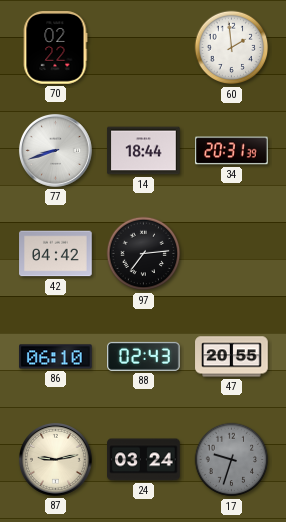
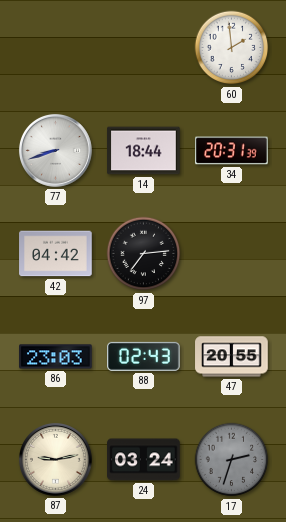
70: 02:22 -> none (55, 48)
86: 06:10 -> 23:03 (56, 357)
17: 9:33 -> 2:33 (232, 460)
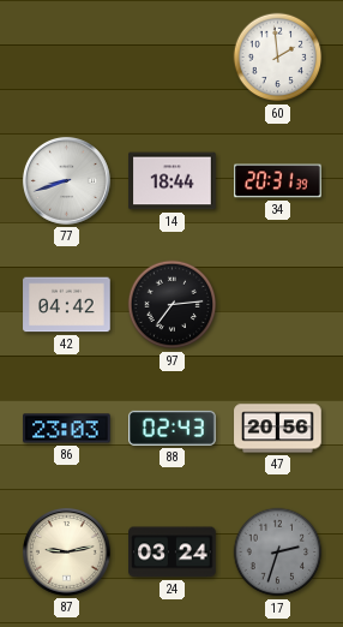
47: 20:55 -> 20:56 (278, 429)
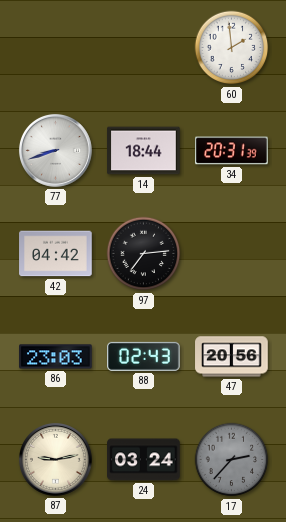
17: 2:33 -> 2:37 (232, 460)
